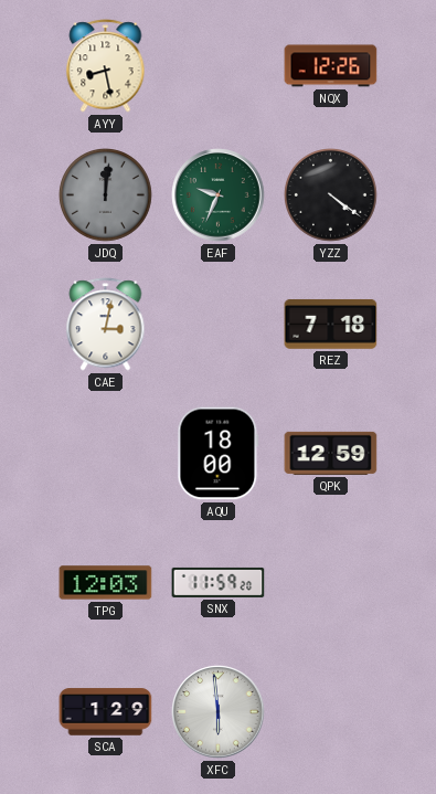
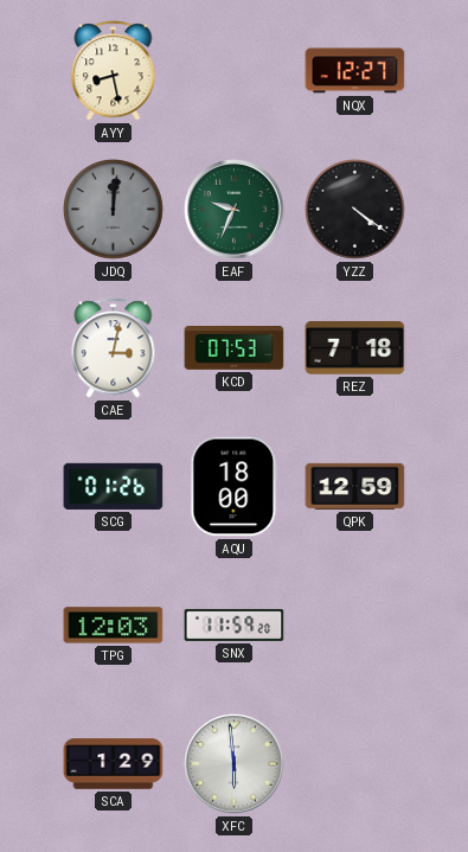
NQX: 12:26 -> 12:27 (355, 71)
KCD: none -> 07:53 (235, 348)
SCG: none -> 01:26 (114, 486)
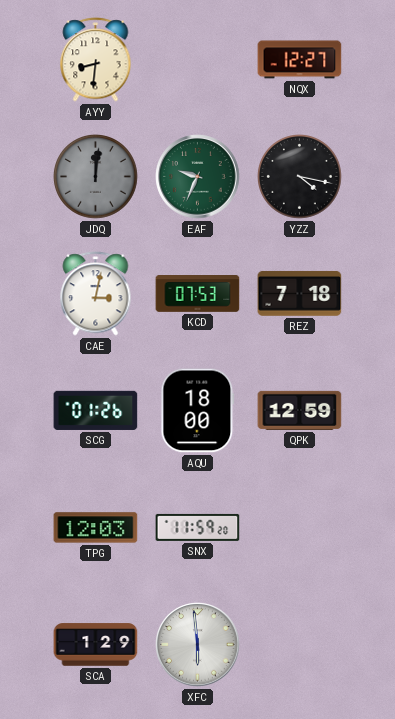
AYY: 8:28 -> 8:31 (96, 60)
YZZ: 4:21 -> 4:17 (300, 177)
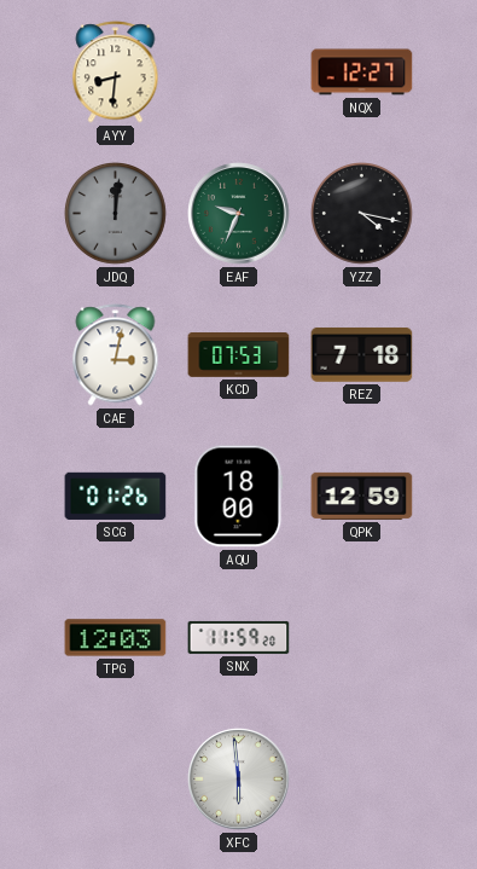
SCA: 1:29 -> none (96, 645)
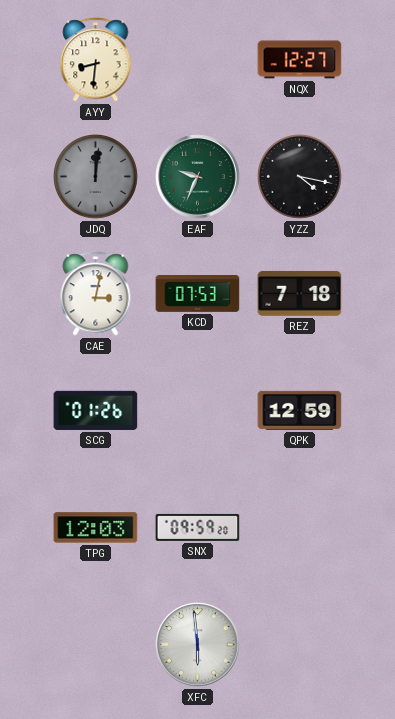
AQU: 18:00 -> none (239, 497)
SNX: 11:59 -> 09:59 (198, 527)
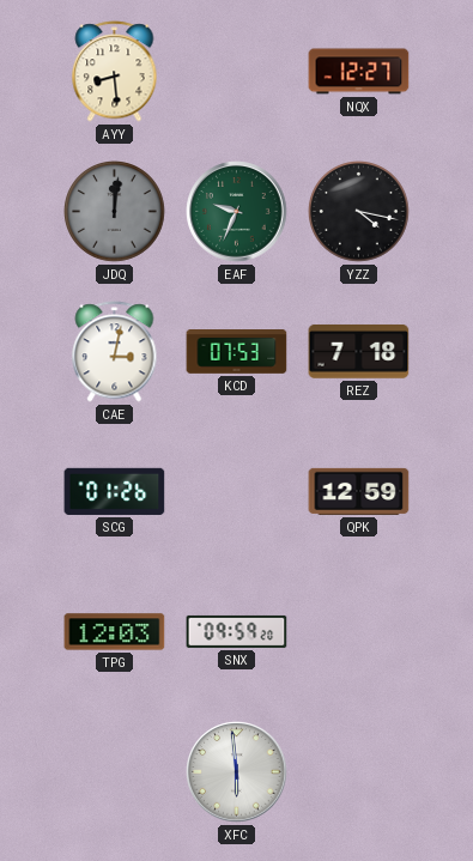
AYY: 8:31 -> 8:29 (115, 72)
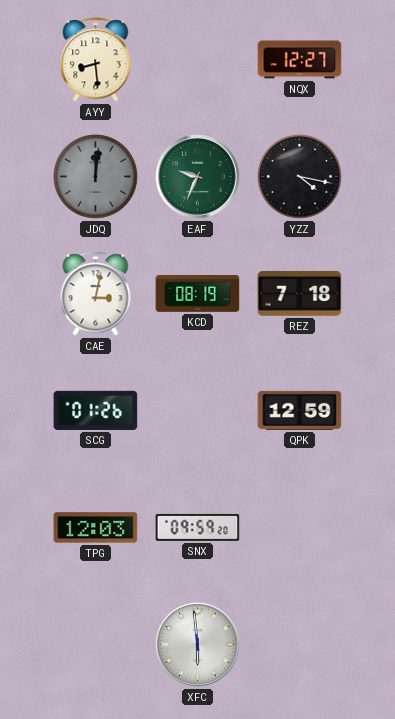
KCD: 07:53 -> 08:19 (198, 294)
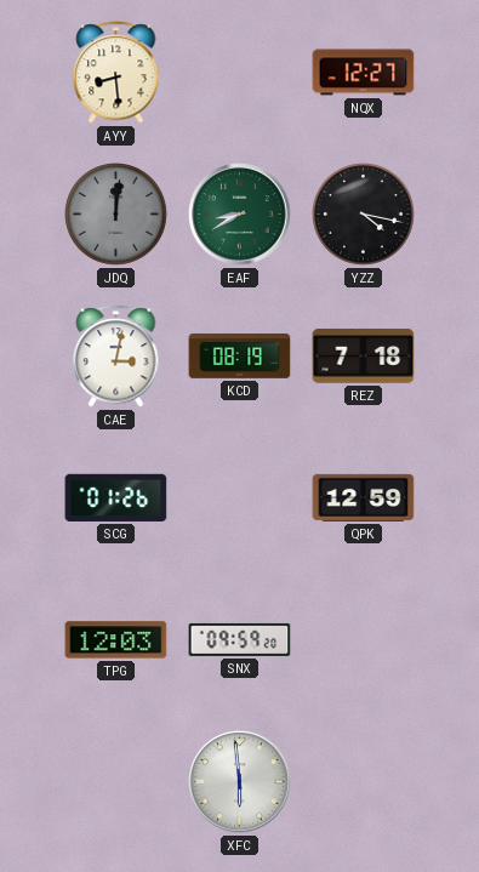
EAF: 9:34 -> 8:40 (240, 215)
